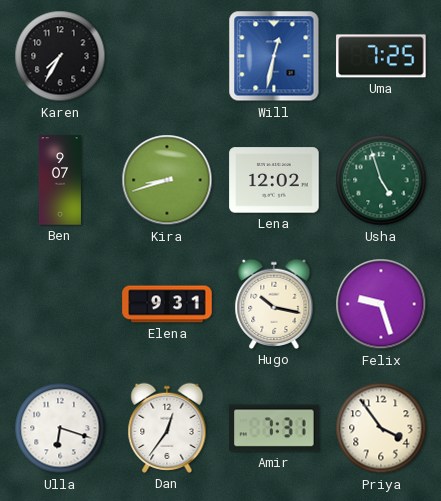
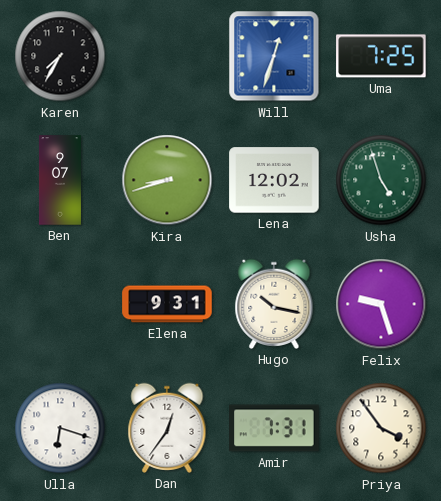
Will: 12:32 -> 12:33 (274, 56)
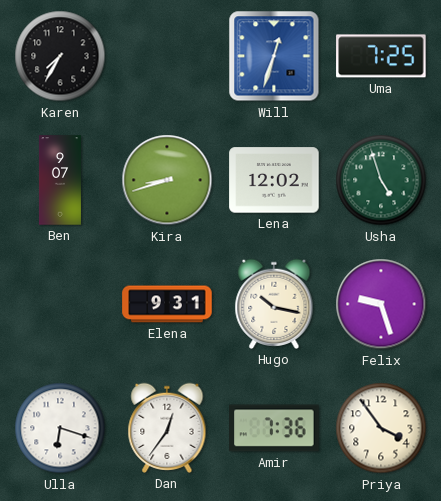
Amir: 7:31 -> 7:36 (274, 428)
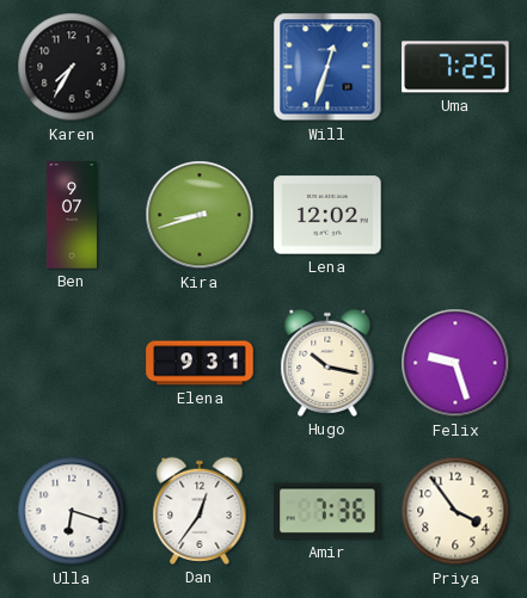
Usha: 4:57 -> none (381, 180)
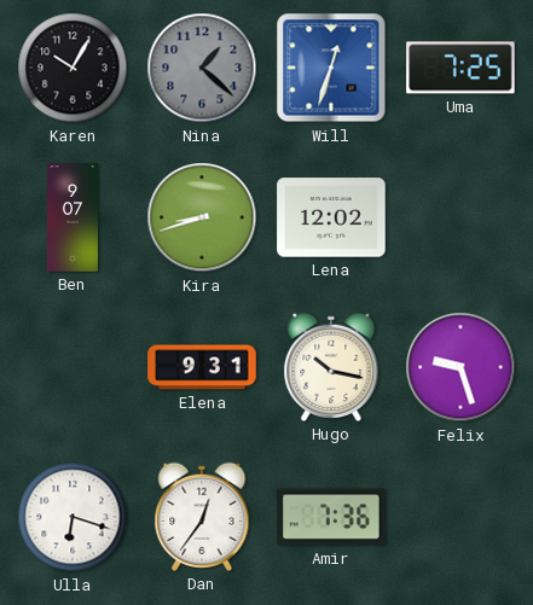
Karen: 7:35 -> 10:05 (73, 68)
Nina: none -> 1:22 (202, 68)
Priya: 3:54 -> none (455, 511)
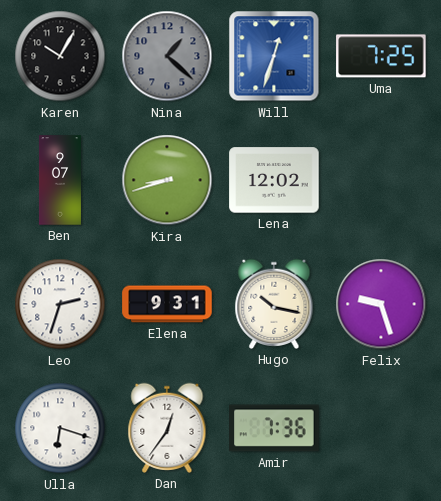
Leo: none -> 2:33 (60, 304)
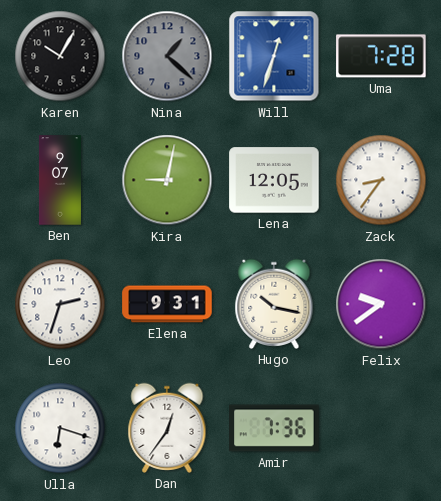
Uma: 7:25 -> 7:28 (381, 56)
Kira: 8:42 -> 9:02 (167, 180)
Lena: 12:02 -> 12:05 (274, 180)
Zack: none -> 8:36 (381, 180)
Felix: 9:27 -> 9:39 (381, 304)
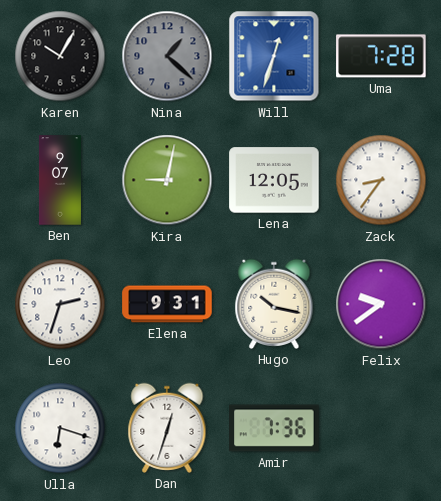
Dan: 12:36 -> 12:33 (167, 428)
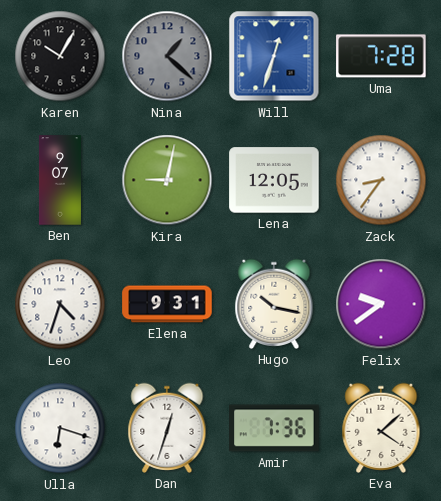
Leo: 2:33 -> 4:33 (60, 304)
Eva: none -> 4:08 (381, 428)
